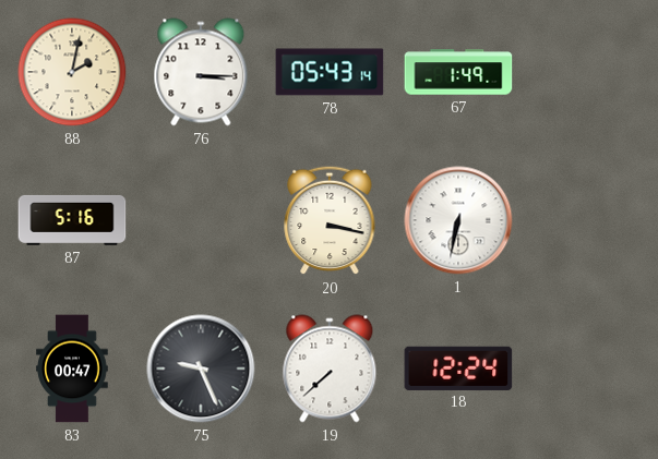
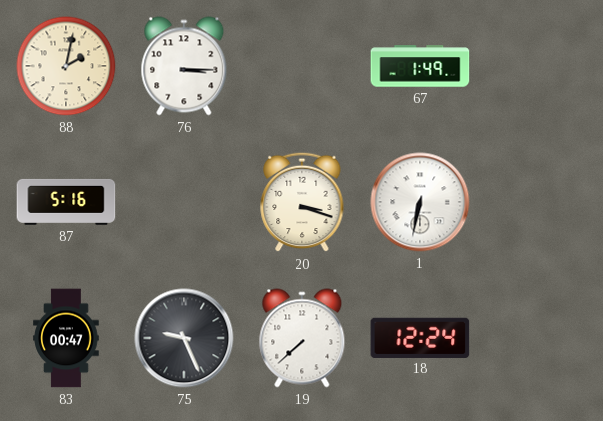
78: 05:43 -> none (330, 72)
20: 3:17 -> 3:18 (302, 202)
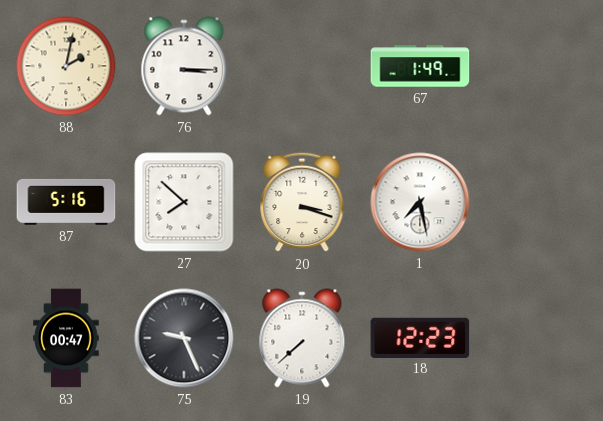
27: none -> 7:52 (184, 202)
1: 6:32 -> 7:28 (420, 202)
18: 12:24 -> 12:23 (420, 337)
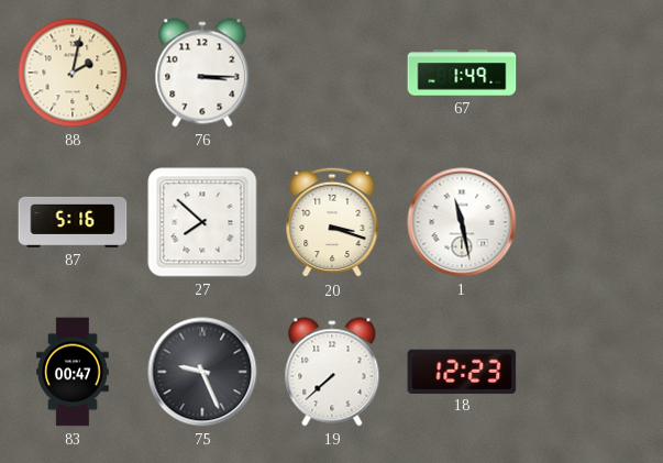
1: 7:28 -> 11:28 (462, 222)
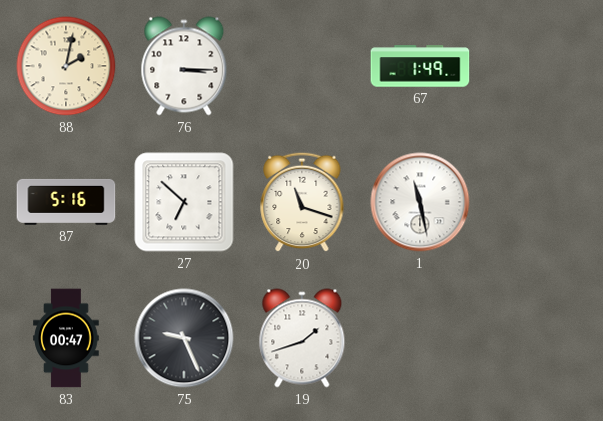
27: 7:52 -> 6:52 (184, 202)
20: 3:18 -> 11:18 (302, 202)
19: 7:38 -> 1:42 (302, 338)
18: 12:23 -> none (462, 371)
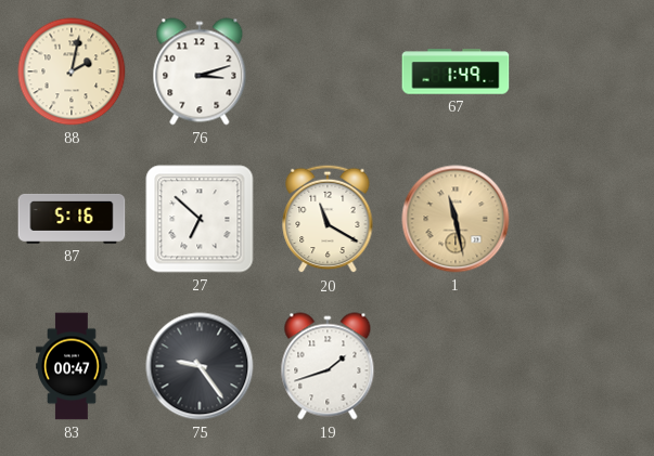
76: 3:15 -> 3:12 (200, 71)
20: 11:18 -> 11:20 (328, 219)
1 dial: white -> champagne (456, 219)
75: 9:26 -> 9:24 (200, 366)
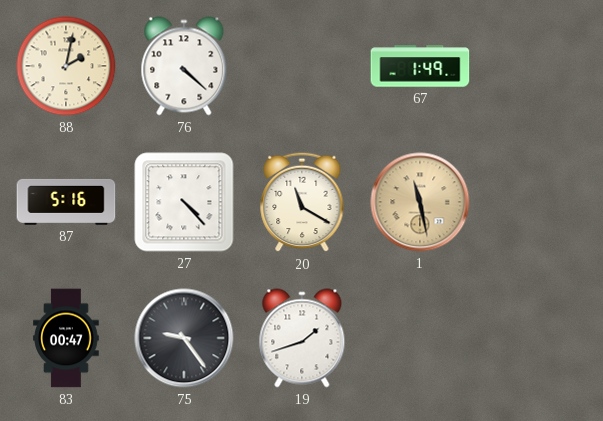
76: 3:12 -> 4:22 (184, 66)
27: 6:52 -> 4:23 (184, 202)
